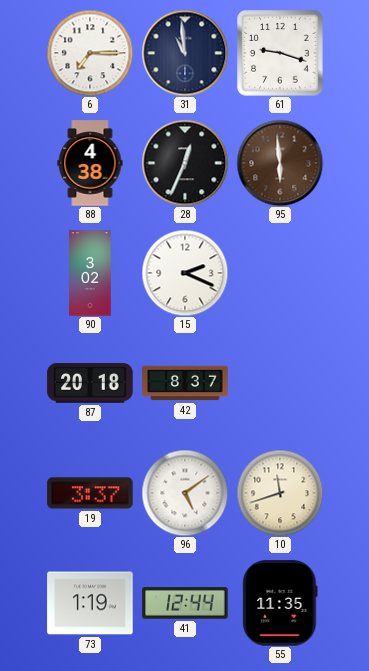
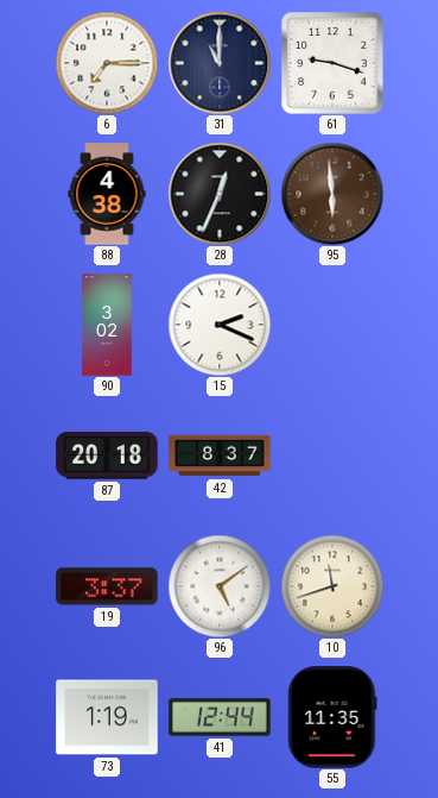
31: 10:59 -> 11:00 (220, 63)
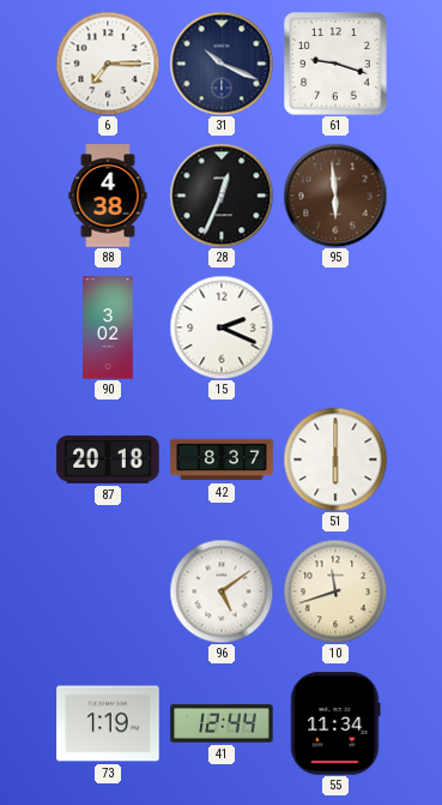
31: 11:00 -> 10:19 (222, 64)
51: none -> 6:00 (335, 459)
19: 3:37 -> none (107, 586)
55: 11:35 -> 11:34 (335, 723)
